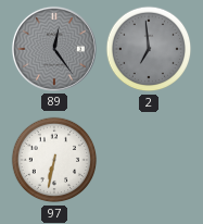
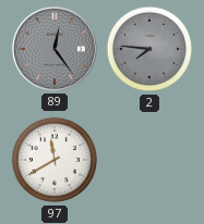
2: 6:59 -> 7:46 (149, 49)
97: 6:32 -> 11:40 (55, 160)
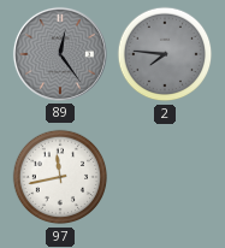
97: 11:40 -> 11:43 (60, 177)
